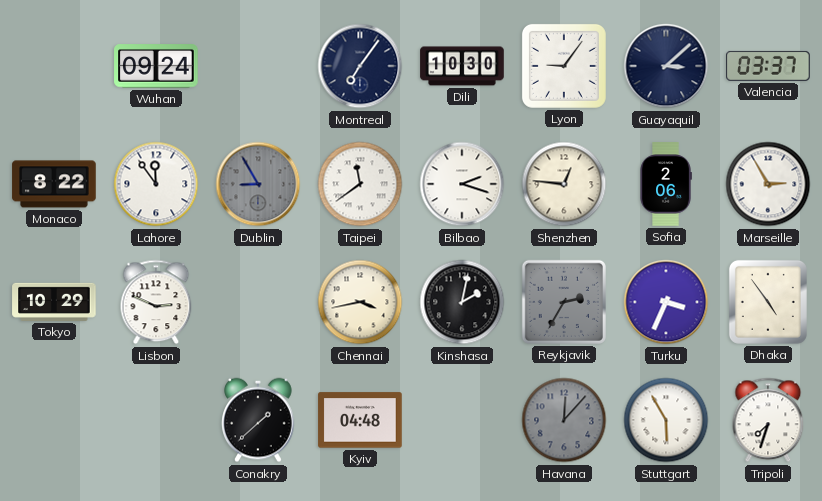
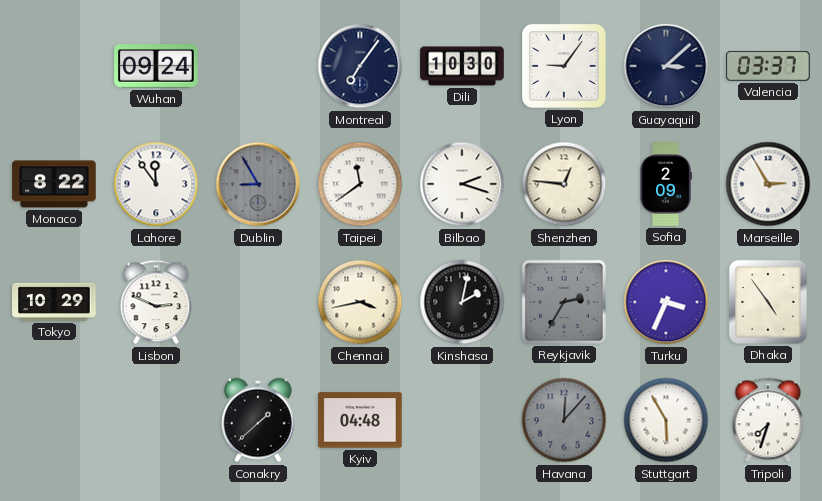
Sofia: 2:06 -> 2:09 (666, 184)
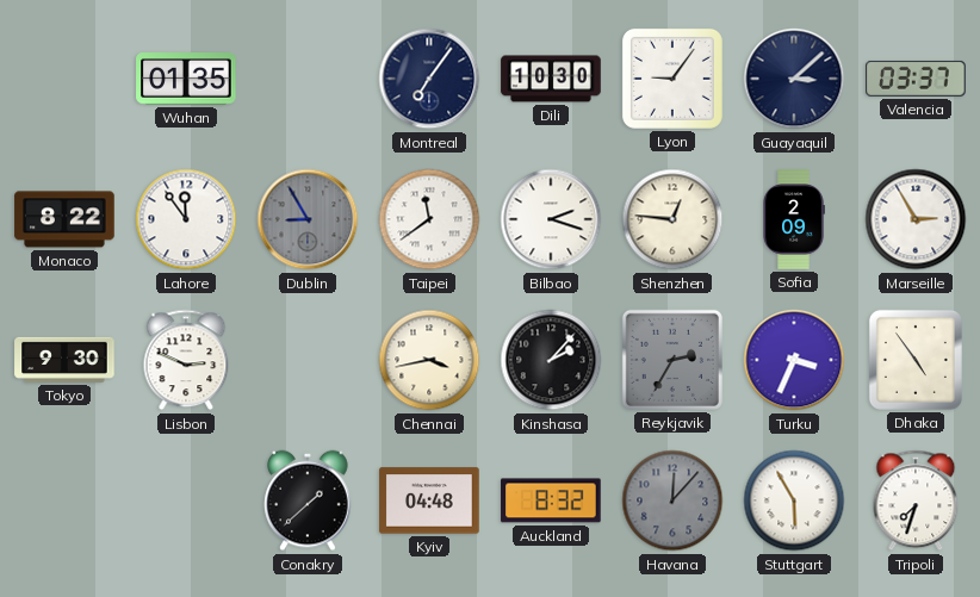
Wuhan: 09:24 -> 01:35 (186, 79)
Tokyo: 10:29 -> 9:30 (64, 360)
Kinshasa: 2:02 -> 2:07 (551, 360)
Auckland: none -> 8:32 (551, 500)
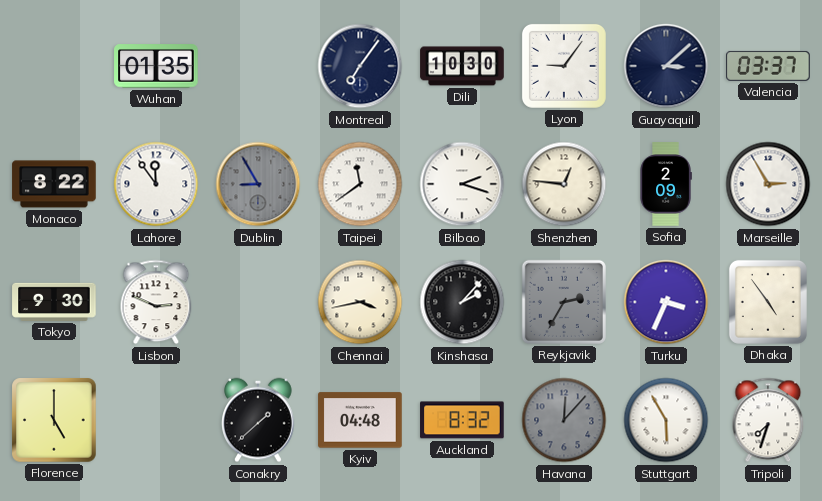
Florence: none -> 5:00 (54, 420)
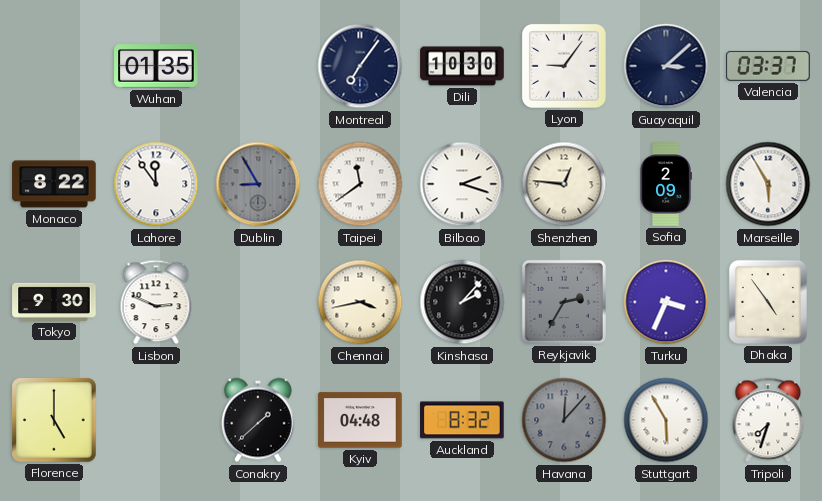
Marseille: 2:55 -> 5:55 (768, 184)
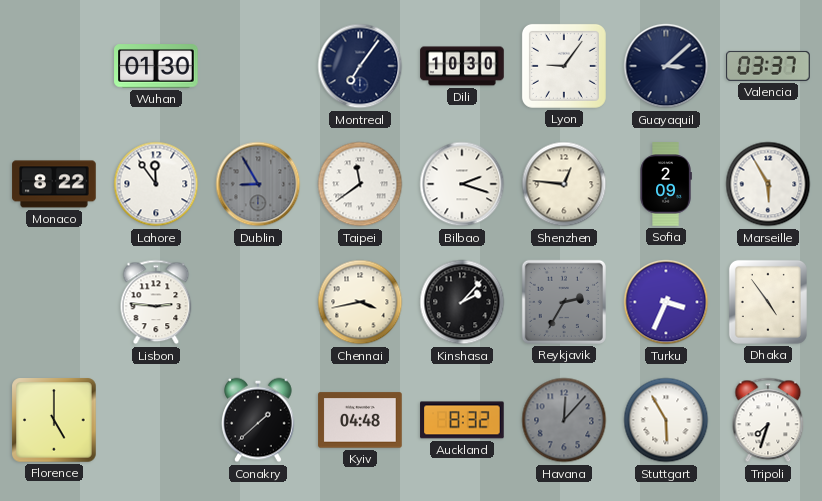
Wuhan: 01:35 -> 01:30 (156, 66)
Tokyo: 9:30 -> none (54, 302)
Lisbon: 2:49 -> 2:46 (156, 302)
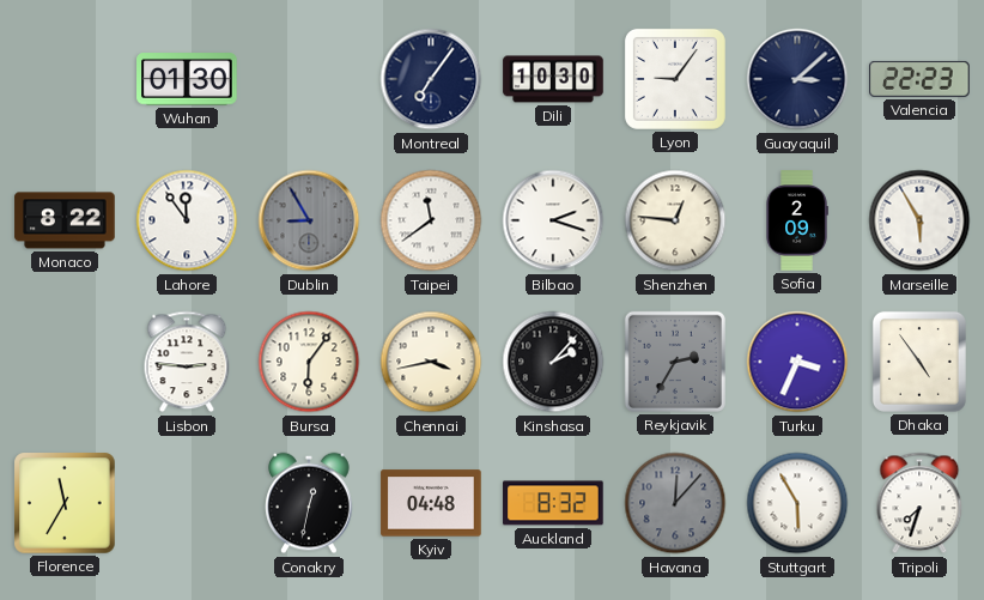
Valencia: 03:37 -> 22:23 (919, 79)
Bursa: none -> 6:06 (309, 362)
Florence: 5:00 -> 11:35 (65, 503)
Conakry: 1:38 -> 12:32 (309, 503)
